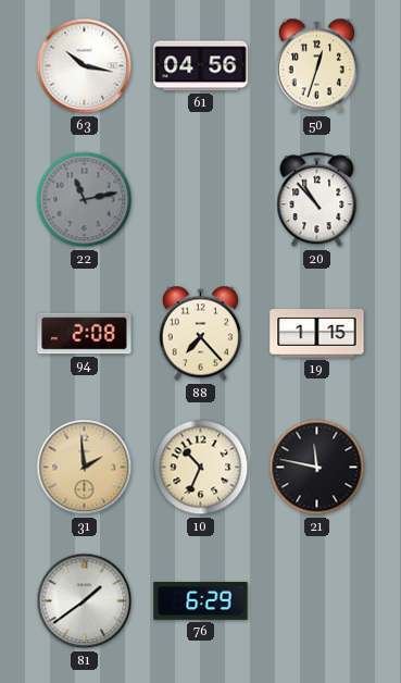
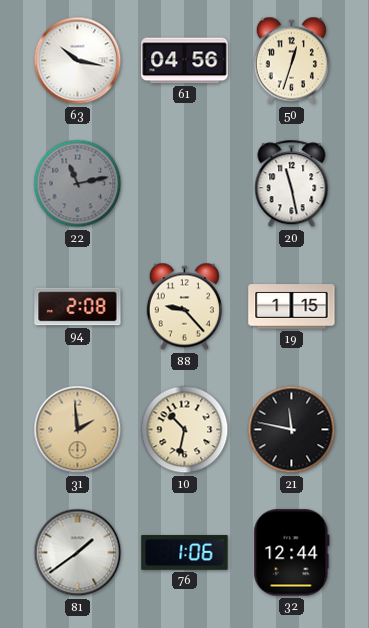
20: 10:53 -> 11:28 (292, 184)
88: 7:23 -> 9:23 (184, 307)
10: 10:34 -> 10:32 (185, 430)
76: 6:29 -> 1:06 (185, 553)
32: none -> 12:44 (292, 553)
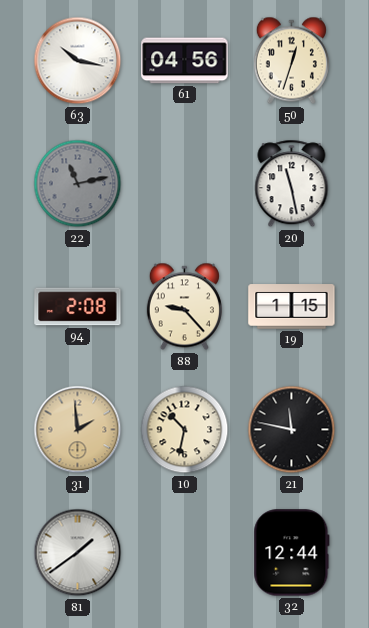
76: 1:06 -> none (185, 553)
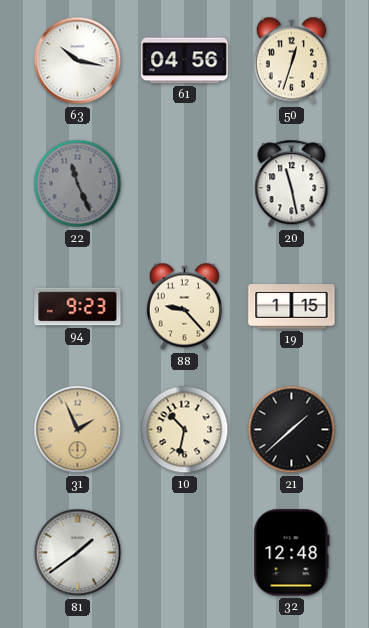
22: 11:13 -> 11:26 (78, 184)
94: 2:08 -> 9:23 (78, 307)
31: 1:59 -> 1:56 (78, 430)
21: 11:47 -> 1:38 (292, 430)
32: 12:44 -> 12:48 (292, 553)
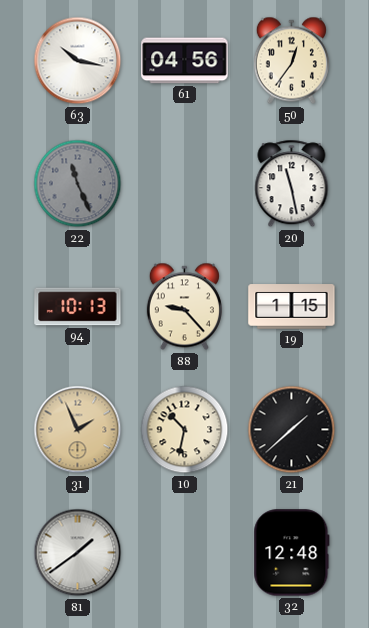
50: 12:33 -> 12:36 (291, 61)
94: 9:23 -> 10:13 (78, 307)
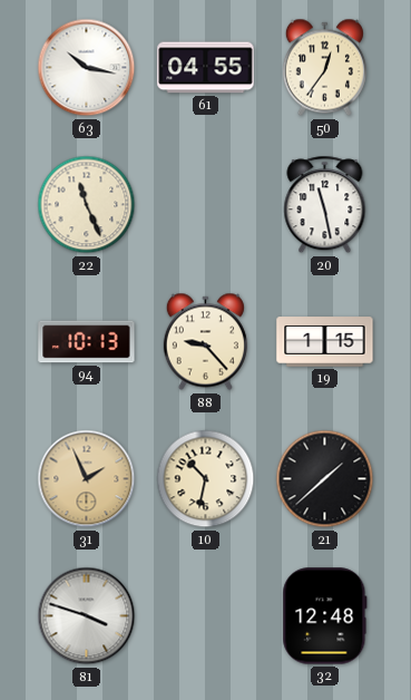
61: 04:56 -> 04:55 (206, 68)
22 dial: grey -> cream (87, 205)
81: 1:39 -> 3:48 (87, 616)
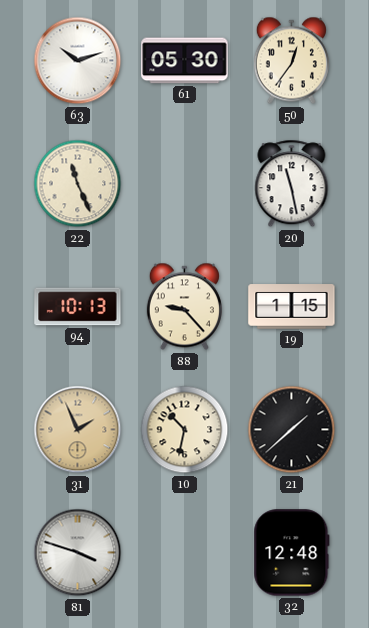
63: 10:17 -> 10:12 (78, 61)
61: 04:55 -> 05:30 (185, 61)
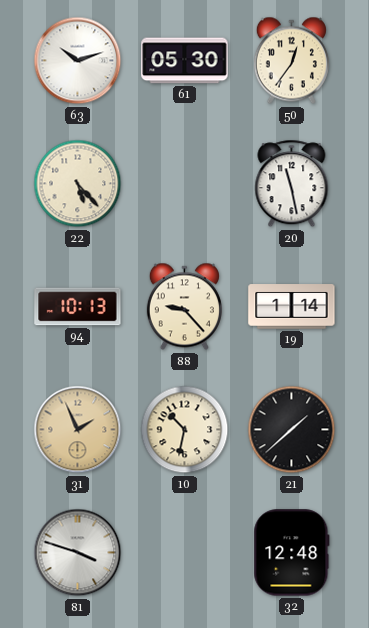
22: 11:26 -> 5:23 (78, 184)
19: 1:15 -> 1:14 (292, 307)
